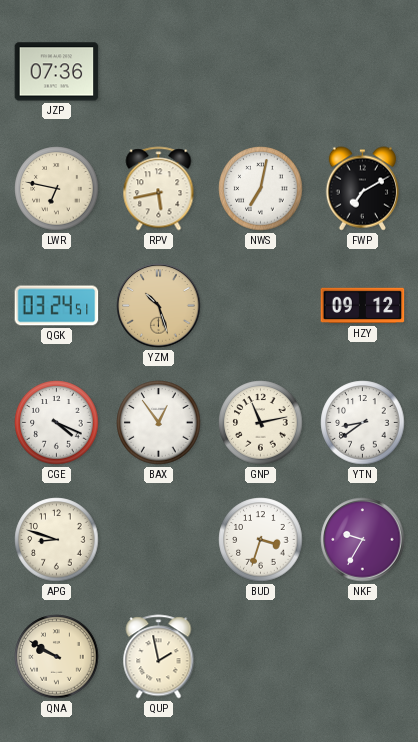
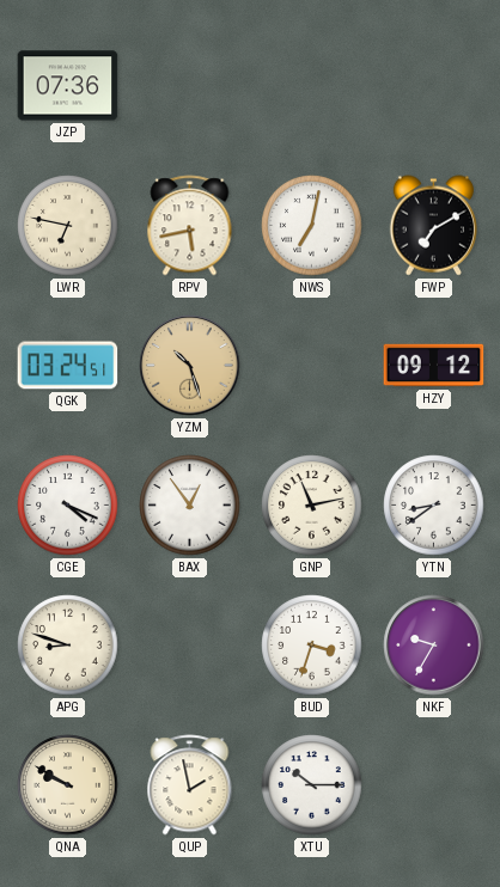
XTU: none -> 10:15 (312, 785)
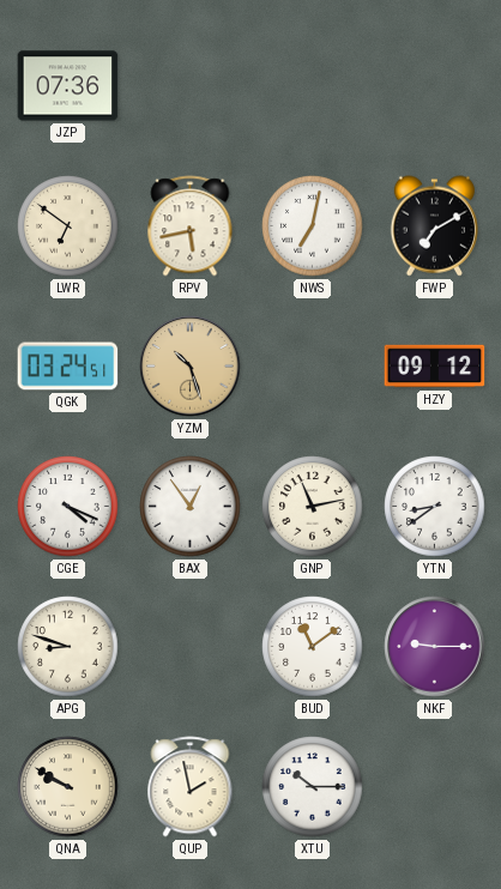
LWR: 6:47 -> 6:51 (68, 226)
BUD: 3:33 -> 11:09 (313, 647)
NKF: 9:35 -> 9:15 (435, 647)
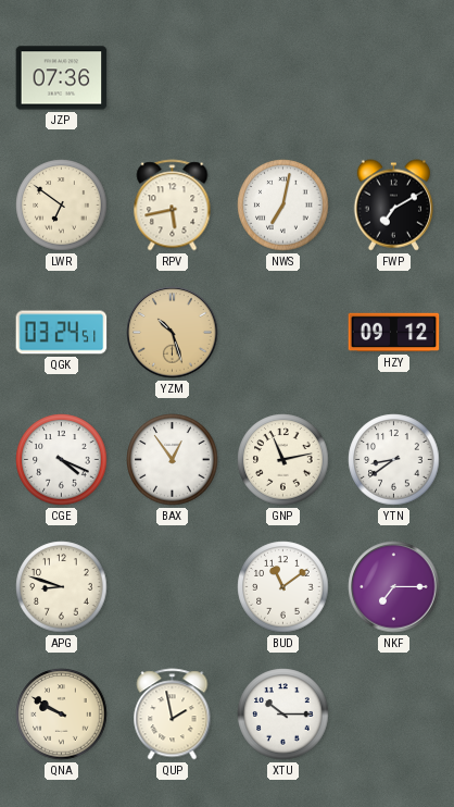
NKF: 9:15 -> 7:15 (394, 587)
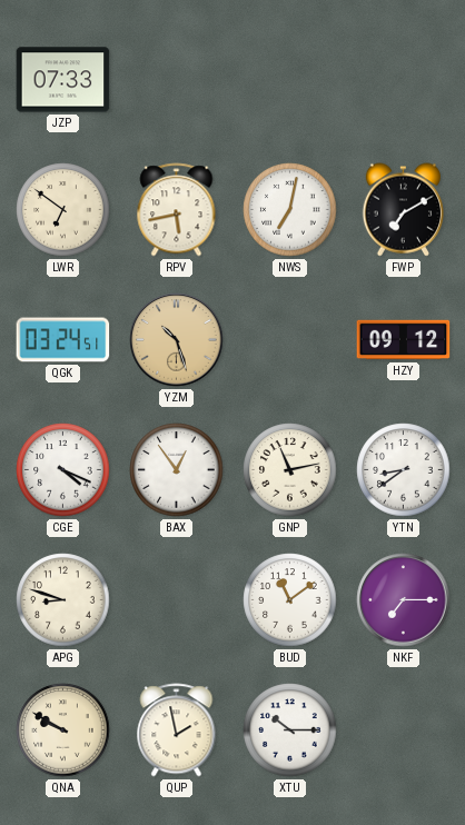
JZP: 07:36 -> 07:33 (63, 80)
